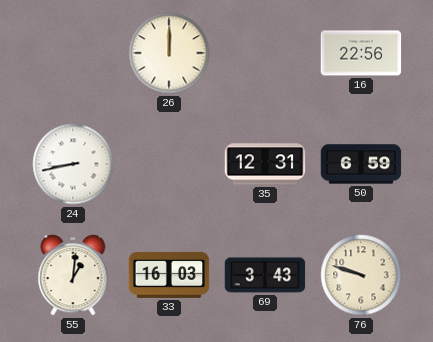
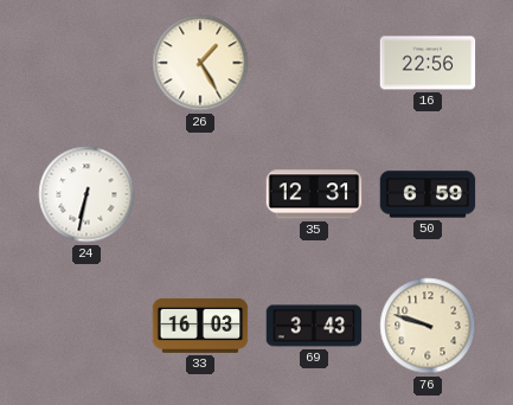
26: 12:00 -> 1:25 (200, 63)
24: 8:43 -> 6:32 (86, 194)
55: 1:01 -> none (73, 275)
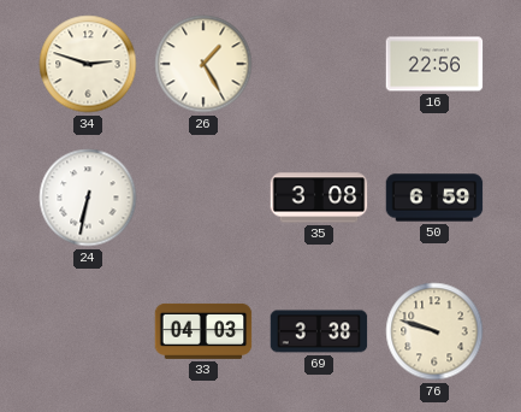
34: none -> 2:48 (88, 64)
35: 12:31 -> 3:08 (319, 198)
33: 16:03 -> 04:03 (203, 331)
69: 3:43 -> 3:38 (319, 331)
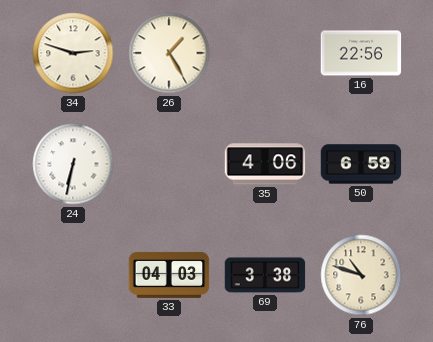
35: 3:08 -> 4:06 (265, 164)
76: 9:48 -> 10:48 (361, 275)
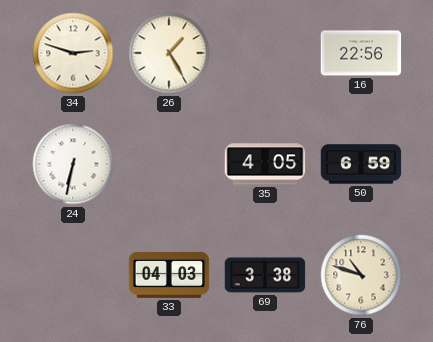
35: 4:06 -> 4:05 (265, 164)
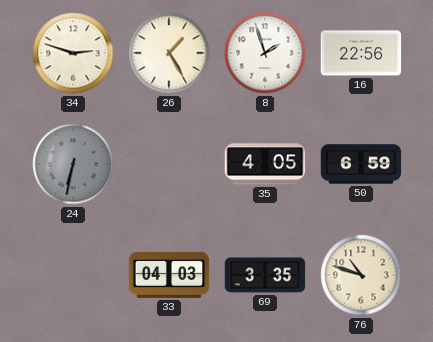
8: none -> 1:57 (265, 53)
24 dial: white -> grey (73, 164)
69: 3:38 -> 3:35 (265, 275)
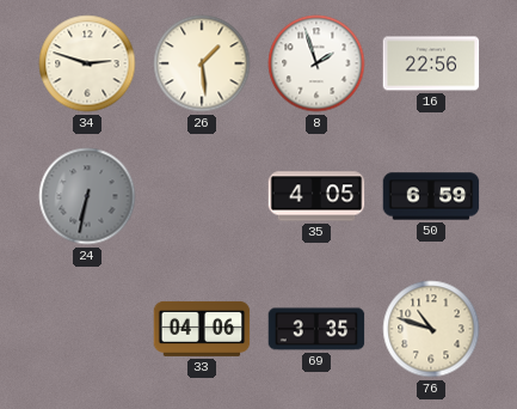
26: 1:25 -> 1:29 (202, 63)
33: 04:03 -> 04:06 (202, 329)
